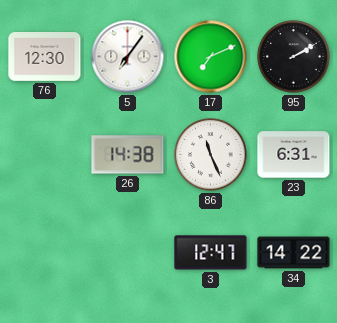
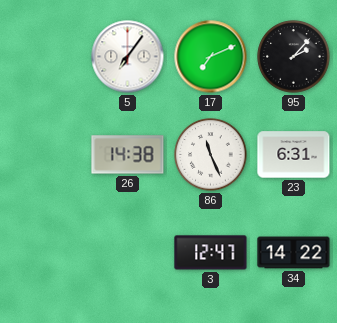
76: 12:30 -> none (45, 57)
95: 2:10 -> 2:07 (294, 57)
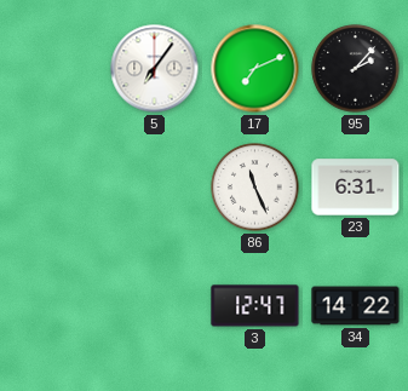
26: 14:38 -> none (128, 155)
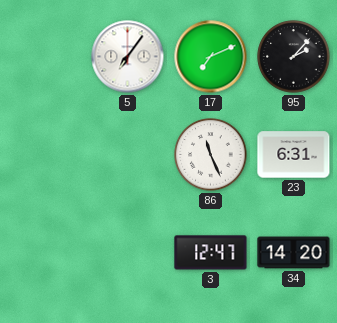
34: 14:22 -> 14:20 (294, 253)
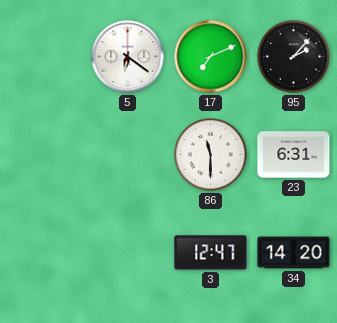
5: 7:06 -> 6:21 (128, 57)
86: 11:26 -> 11:30 (211, 155)
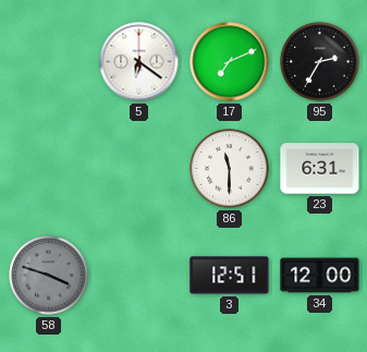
95: 2:07 -> 2:35 (320, 62)
58: none -> 3:48 (49, 276)
3: 12:47 -> 12:51 (230, 276)
34: 14:20 -> 12:00 (320, 276)
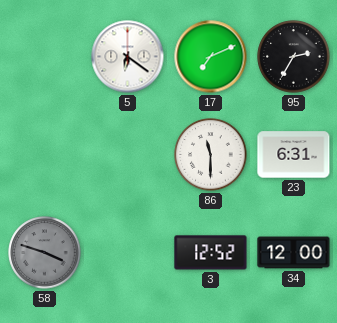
3: 12:51 -> 12:52 (211, 253)
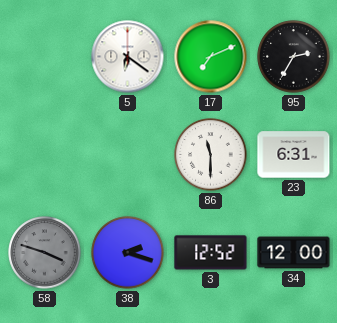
38: none -> 2:18 (128, 253)
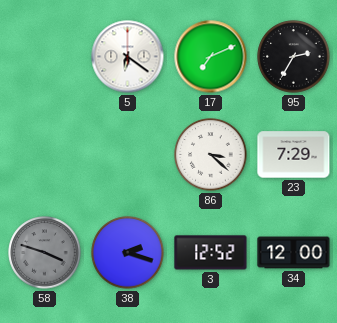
86: 11:30 -> 3:22 (211, 155)
23: 6:31 -> 7:29 (294, 155)
